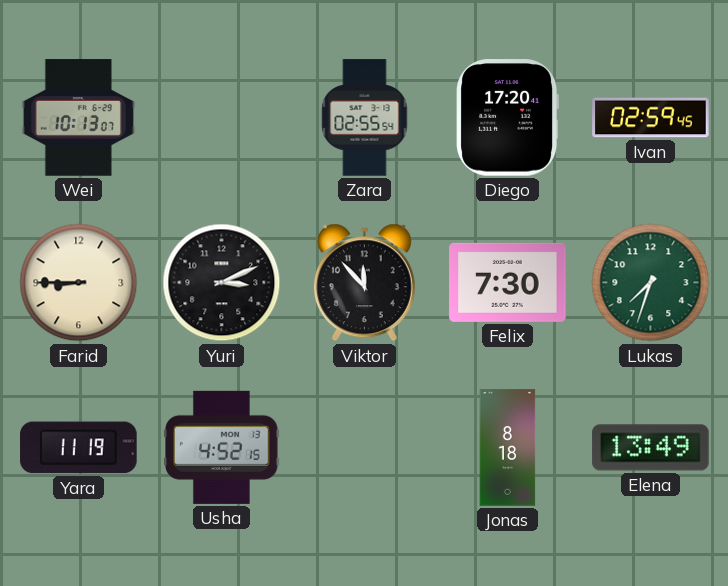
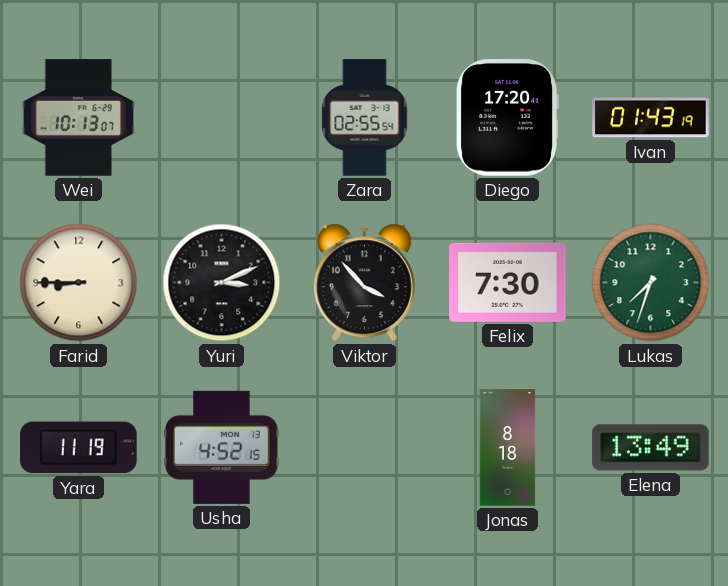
Ivan: 02:59 -> 01:43 (651, 118)
Viktor: 11:53 -> 3:53 (364, 283)
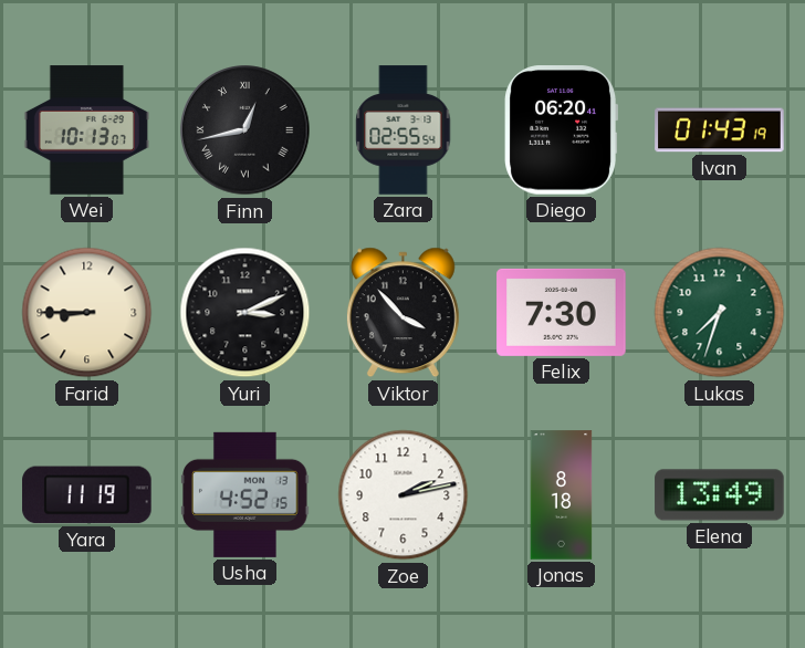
Finn: none -> 12:43 (245, 130)
Diego: 17:20 -> 06:20 (561, 130)
Zoe: none -> 2:13 (404, 495)
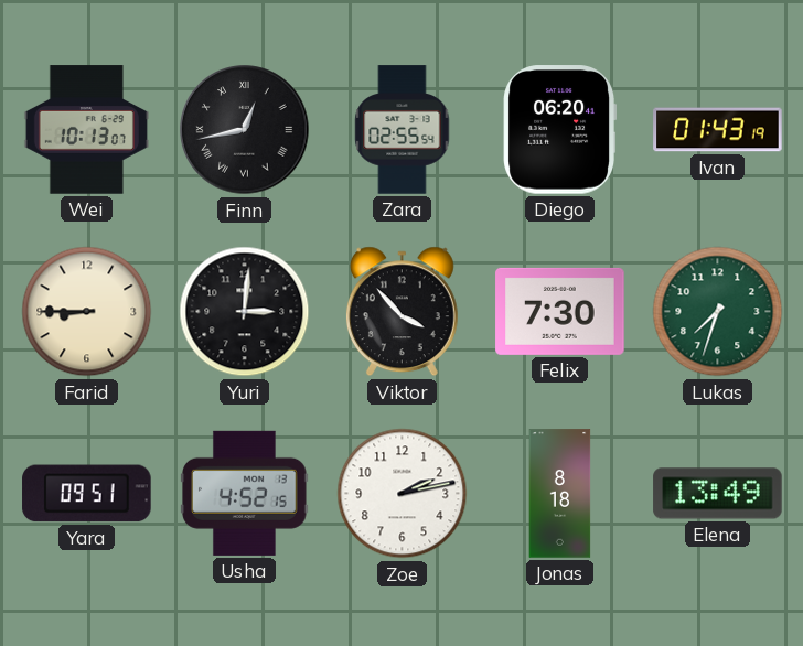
Yuri: 3:11 -> 3:01 (245, 312)
Yara: 11:19 -> 09:51 (87, 494)
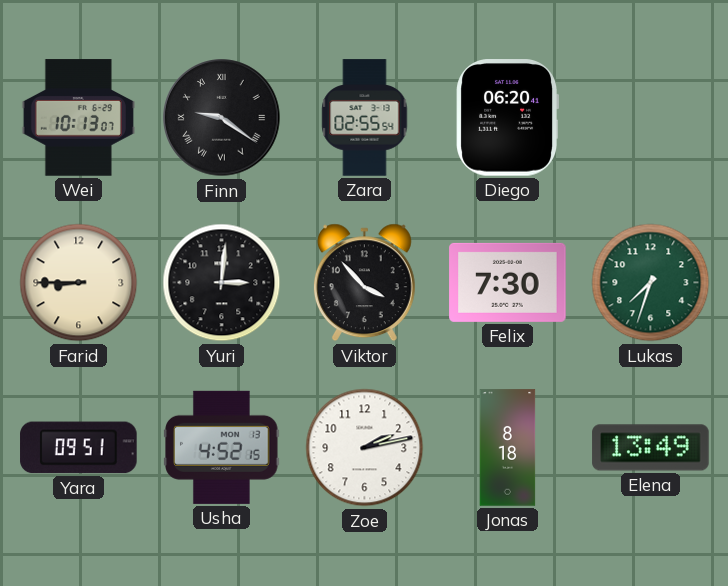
Finn: 12:43 -> 9:21 (222, 118)
Ivan: 01:43 -> none (718, 130)
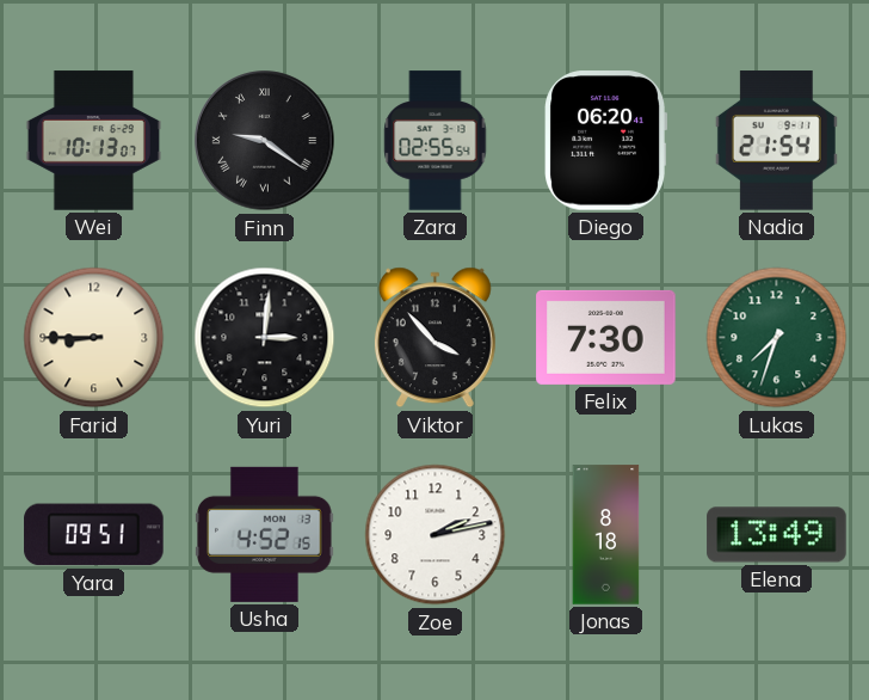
Nadia: none -> 21:54 (776, 141)
